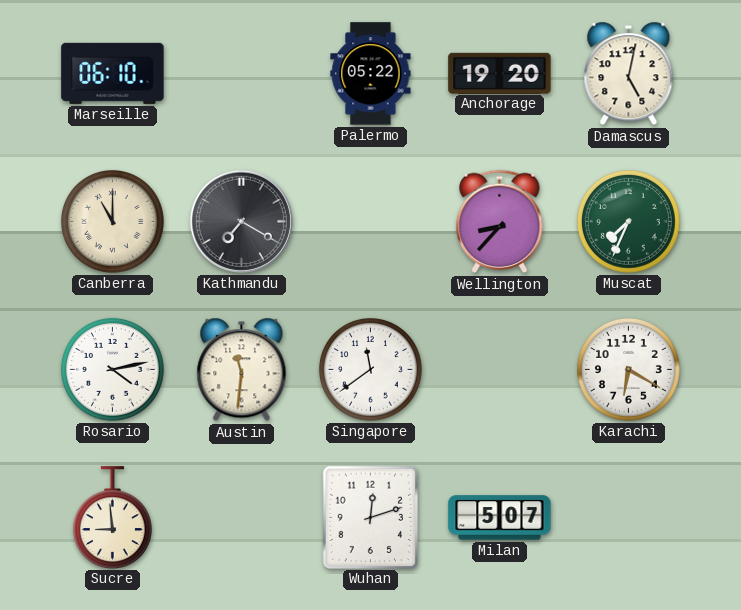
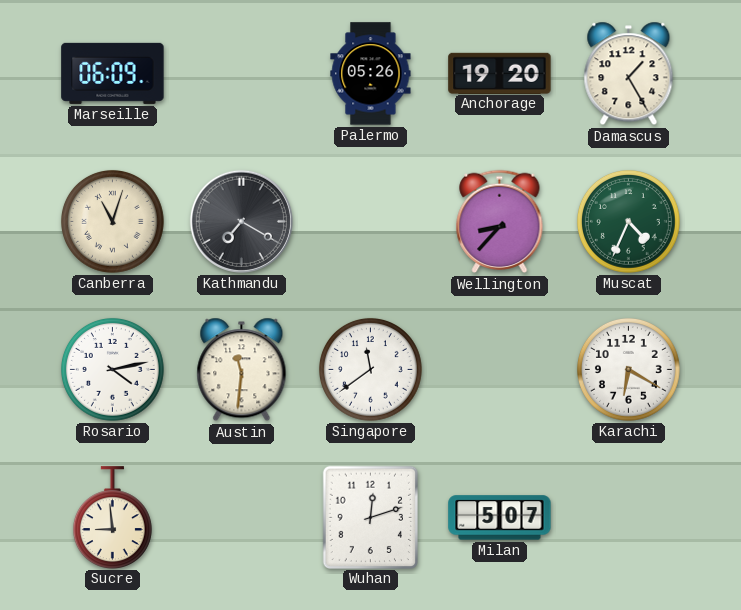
Marseille: 06:10 -> 06:09 (113, 73)
Palermo: 05:22 -> 05:26 (371, 74)
Damascus: 5:02 -> 1:25 (629, 74)
Canberra: 11:00 -> 11:03 (112, 221)
Muscat: 7:34 -> 4:34 (628, 221)
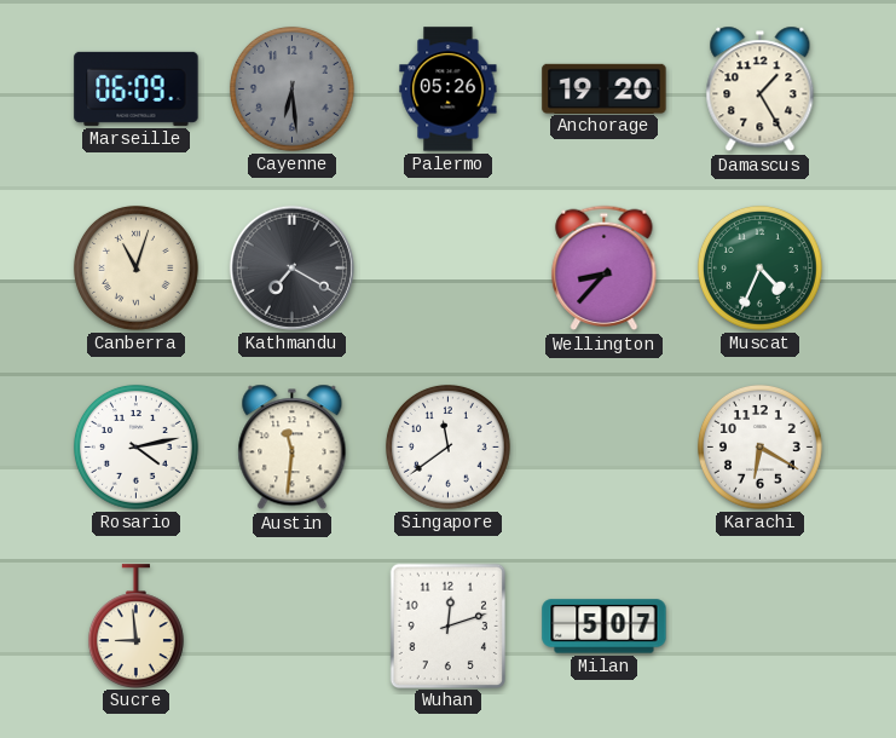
Cayenne: none -> 6:29 (291, 88)
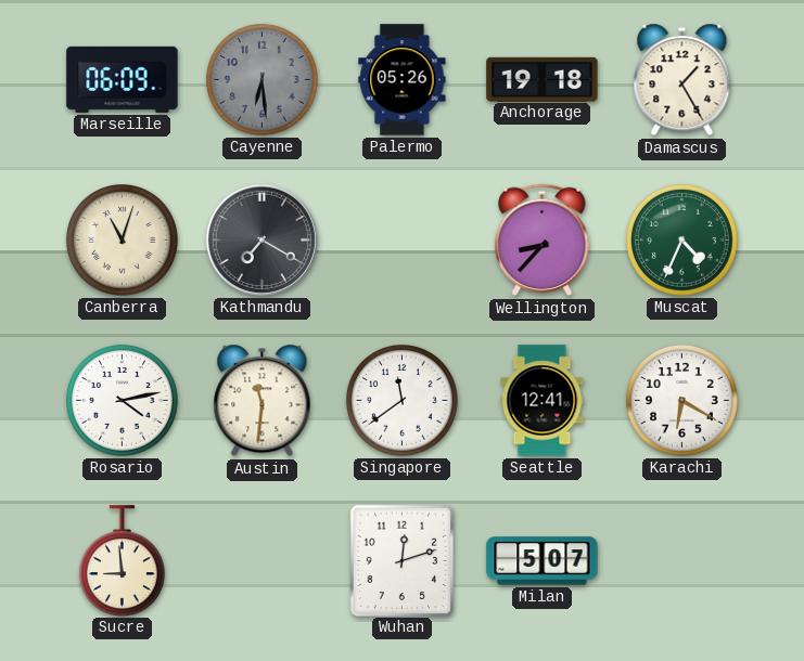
Anchorage: 19:20 -> 19:18 (543, 79)
Seattle: none -> 12:41 (543, 401)
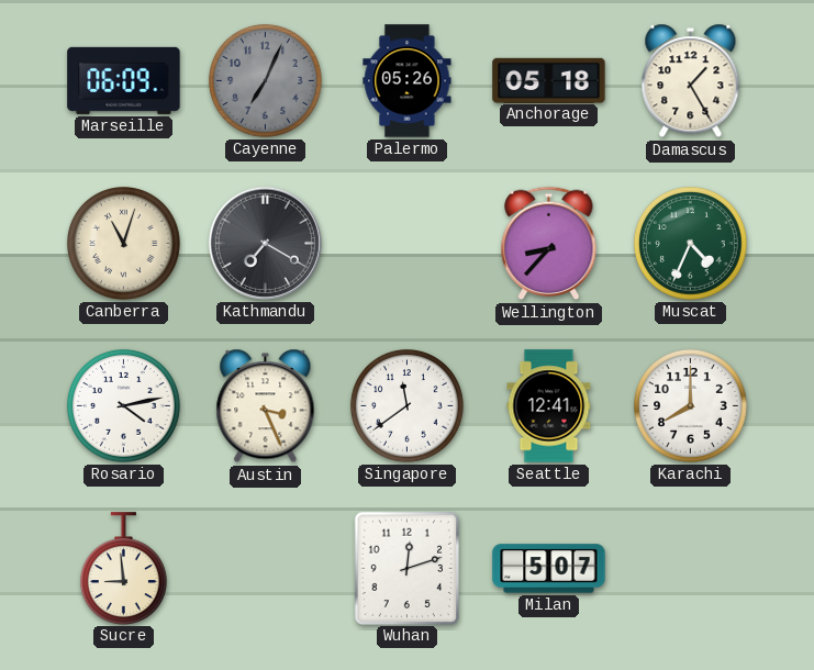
Cayenne: 6:29 -> 7:04 (265, 80)
Anchorage: 19:18 -> 05:18 (549, 80)
Austin: 11:31 -> 3:26 (266, 406)
Karachi: 6:20 -> 8:00 (690, 405)
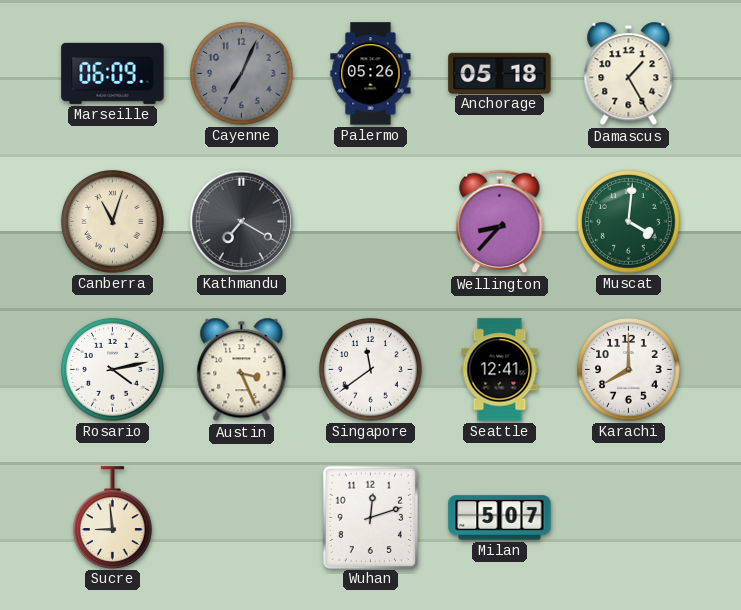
Muscat: 4:34 -> 4:01 (628, 221)
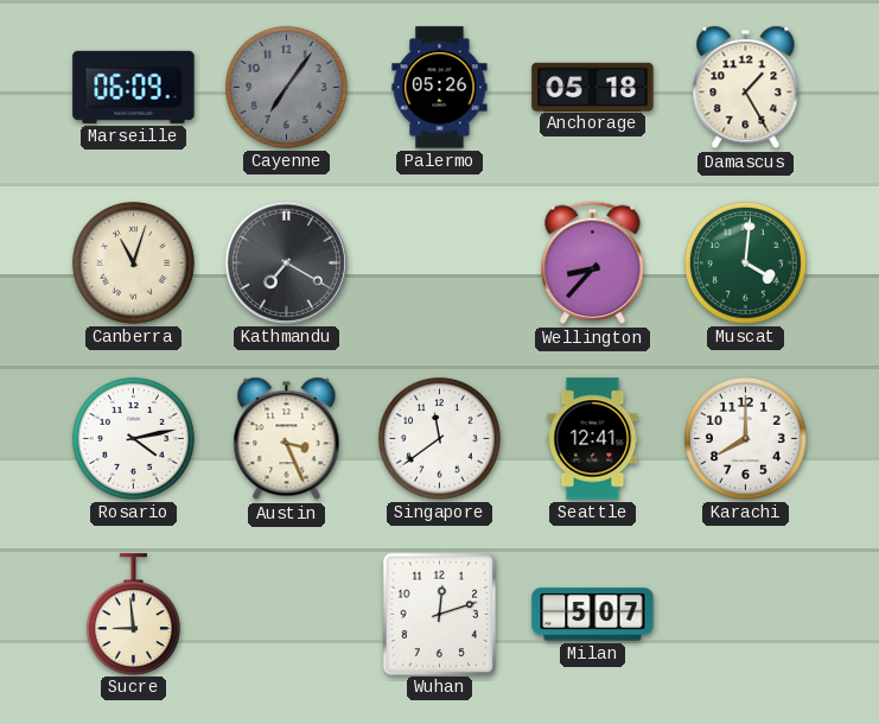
Cayenne: 7:04 -> 7:06 (286, 87)
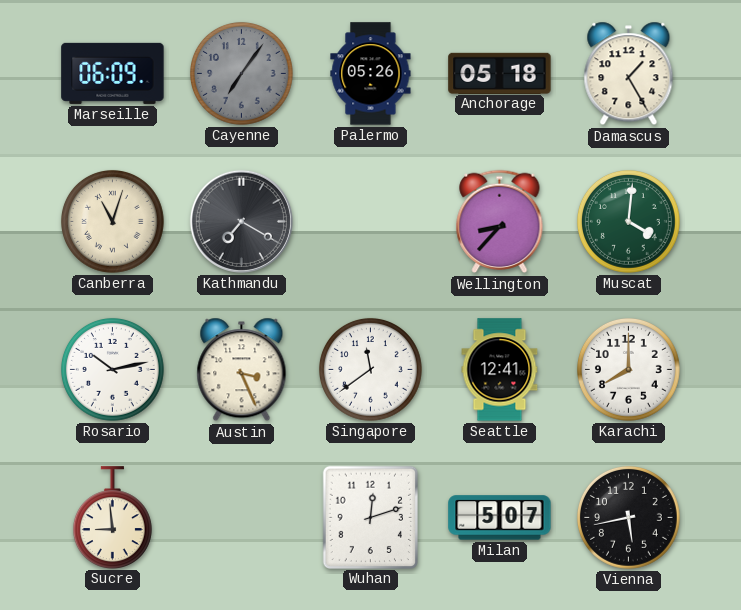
Rosario: 4:13 -> 10:13 (112, 369)
Vienna: none -> 5:43 (628, 517)
